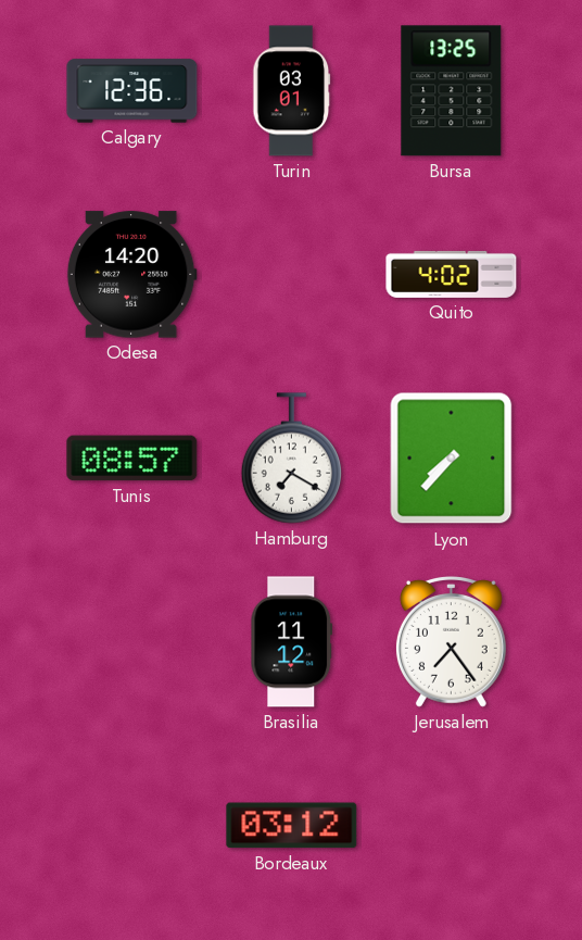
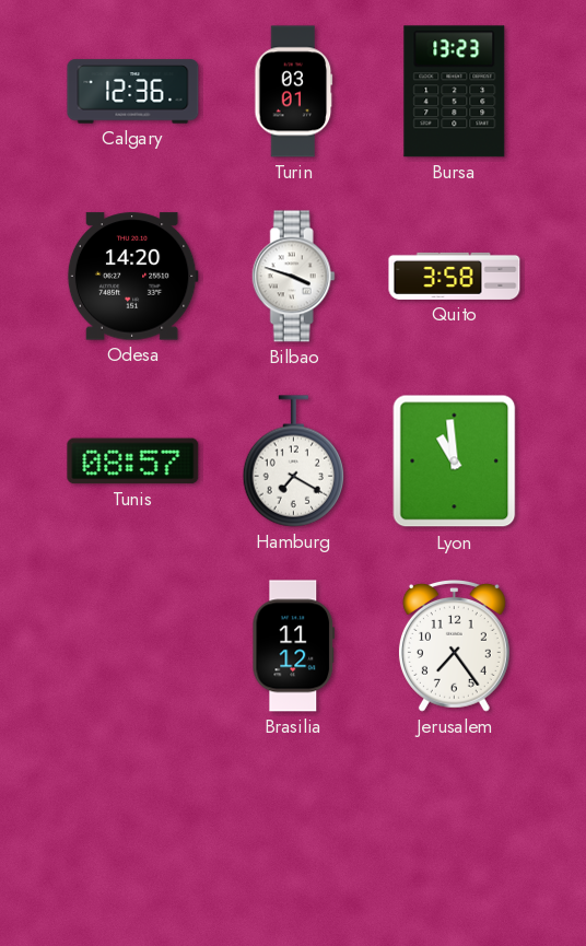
Bursa: 13:25 -> 13:23 (455, 92)
Bilbao: none -> 3:48 (293, 277)
Quito: 4:02 -> 3:58 (455, 276)
Lyon: 7:37 -> 10:59 (455, 462)
Bordeaux: 03:12 -> none (292, 826)
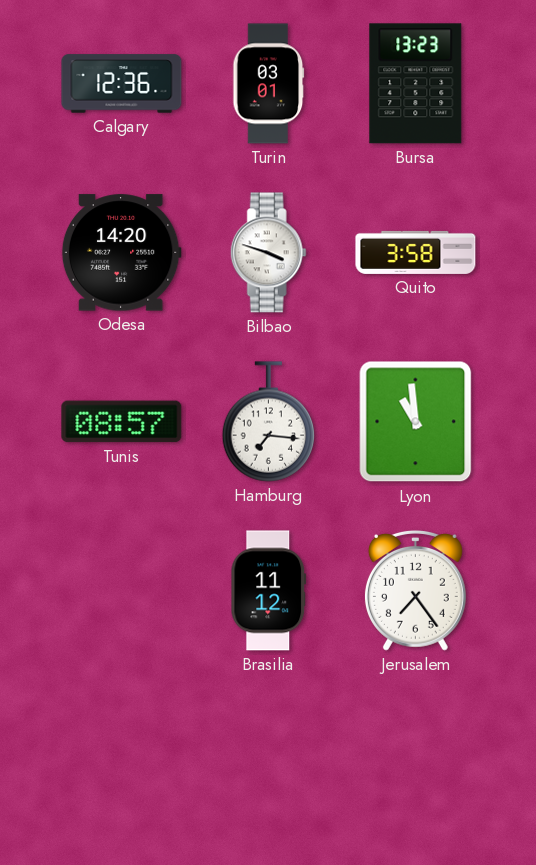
Hamburg: 7:20 -> 7:16 (269, 422)
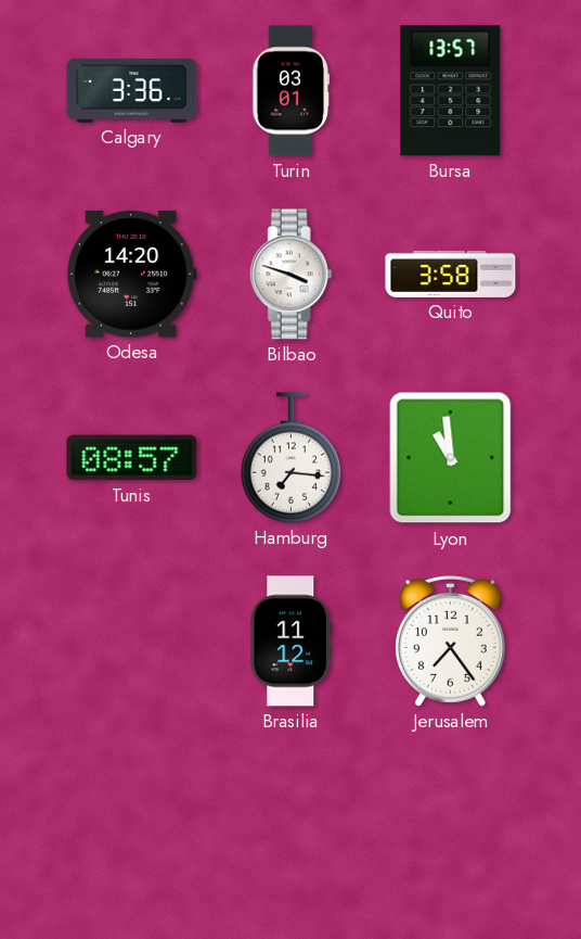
Calgary: 12:36 -> 3:36 (132, 91)
Bursa: 13:23 -> 13:57 (451, 91)
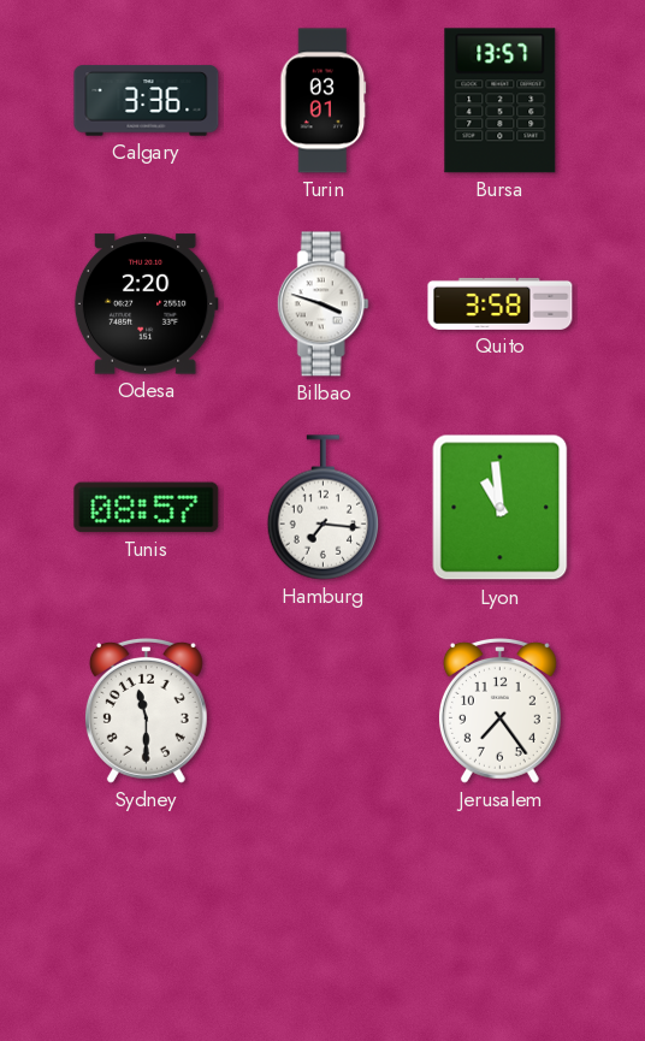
Odesa: 14:20 -> 2:20 (146, 304)
Sydney: none -> 11:30 (146, 710)
Brasilia: 11:12 -> none (292, 642)
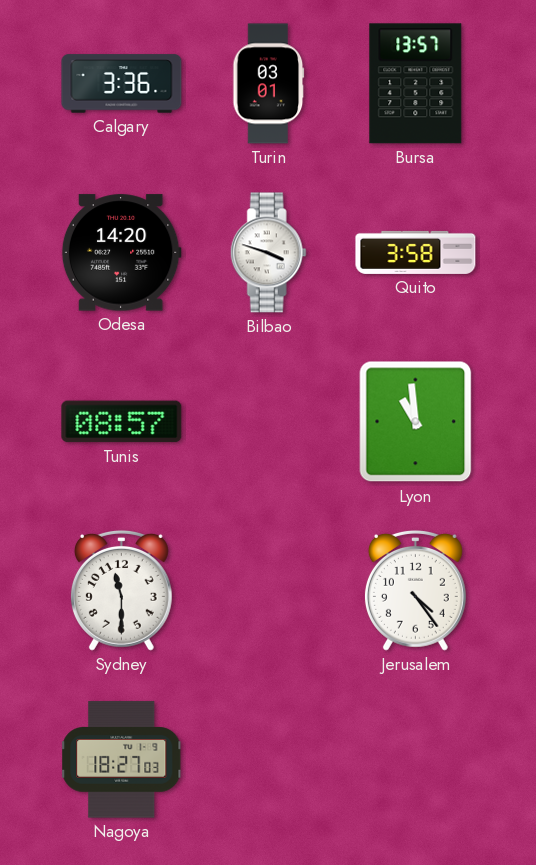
Odesa: 2:20 -> 14:20 (121, 253)
Hamburg: 7:16 -> none (324, 508)
Jerusalem: 7:24 -> 4:24 (415, 590)
Nagoya: none -> 18:27 (122, 760)
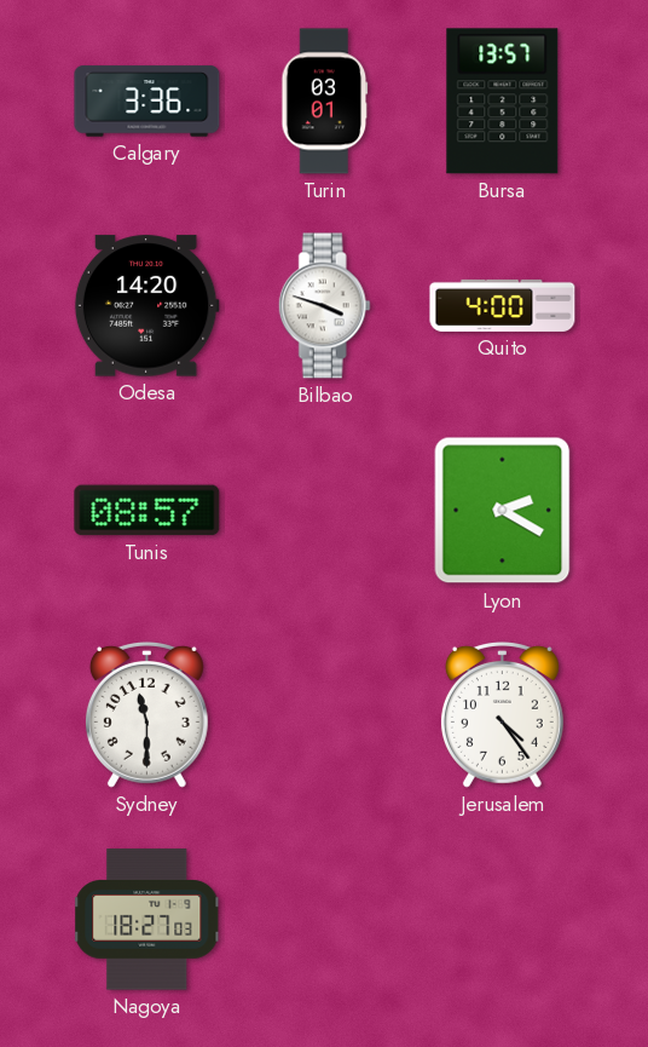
Quito: 3:58 -> 4:00 (503, 305)
Lyon: 10:59 -> 2:20 (503, 511)
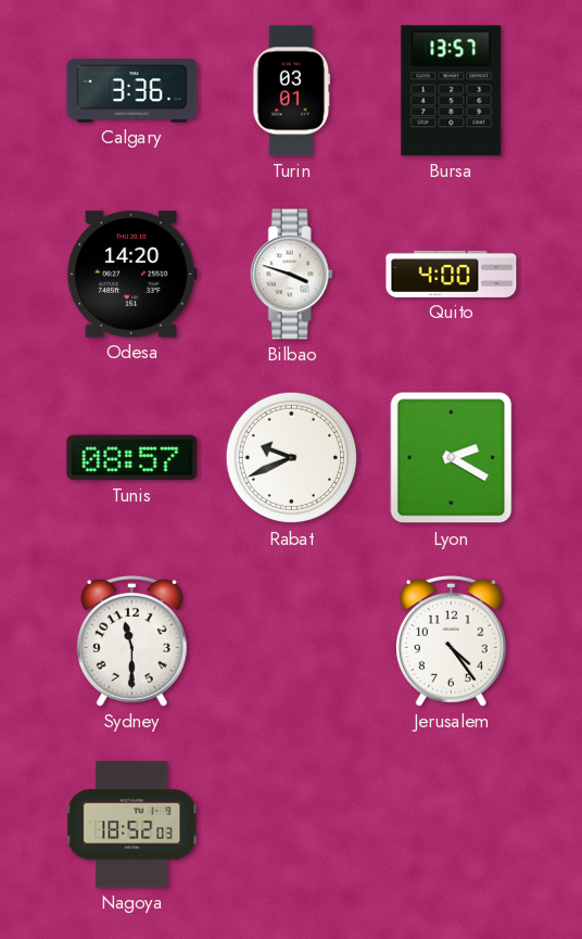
Rabat: none -> 9:41 (292, 458)
Nagoya: 18:27 -> 18:52 (132, 825)
